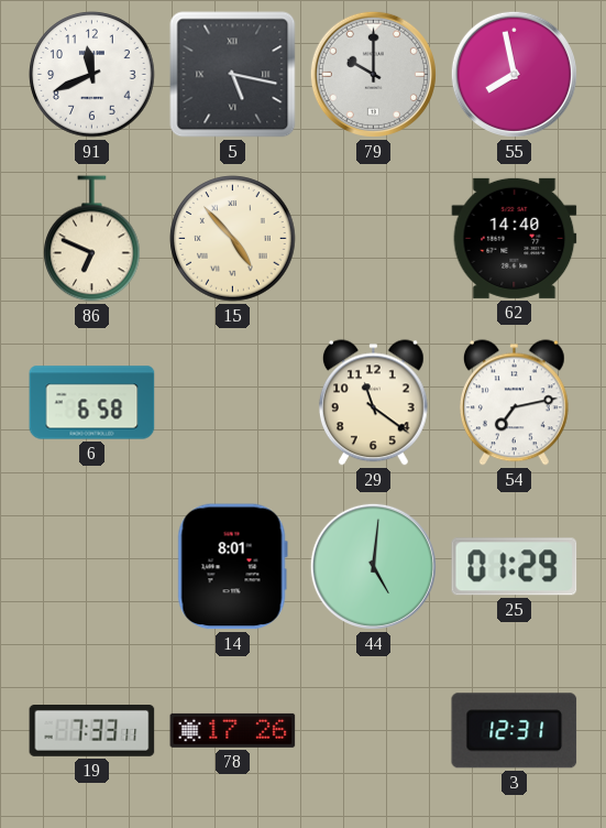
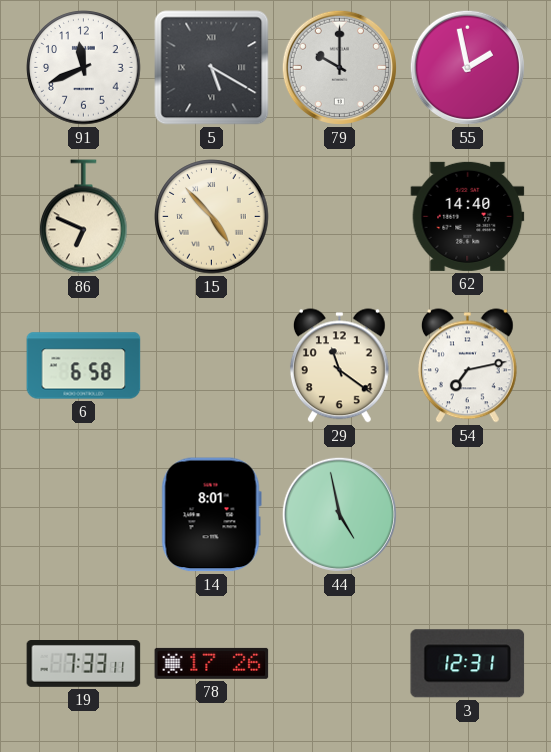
5: 5:17 -> 5:20 (212, 68)
55: 7:58 -> 1:58 (467, 67)
44: 5:01 -> 4:58 (339, 514)
25: 01:29 -> none (515, 567)
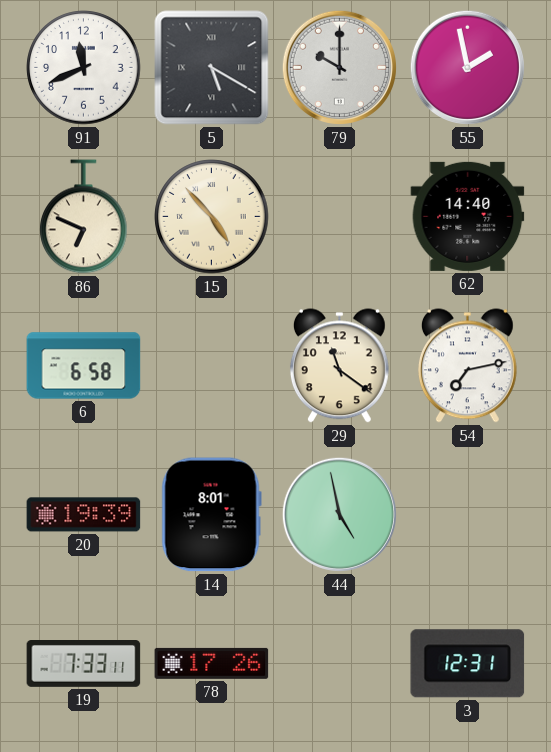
20: none -> 19:39 (84, 515)
